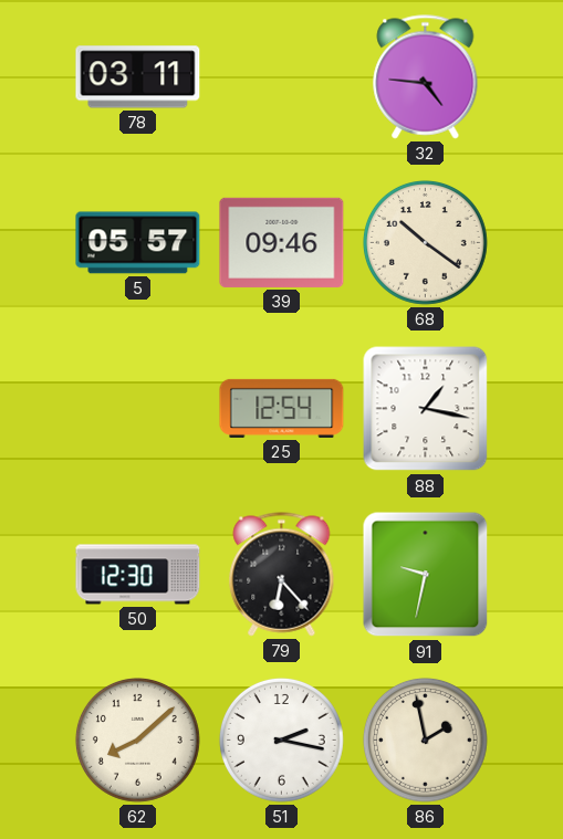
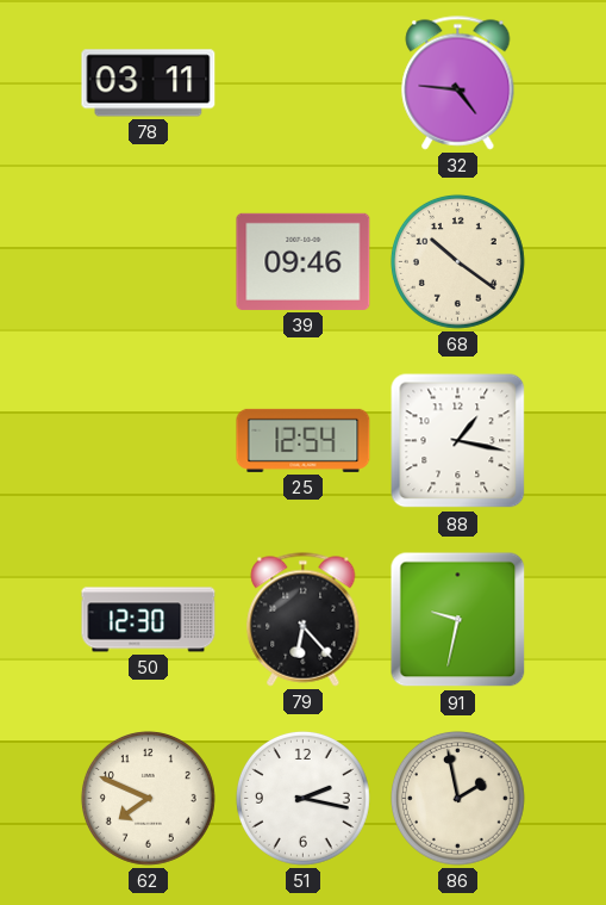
5: 05:57 -> none (138, 243)
62: 8:08 -> 7:49 (148, 798)
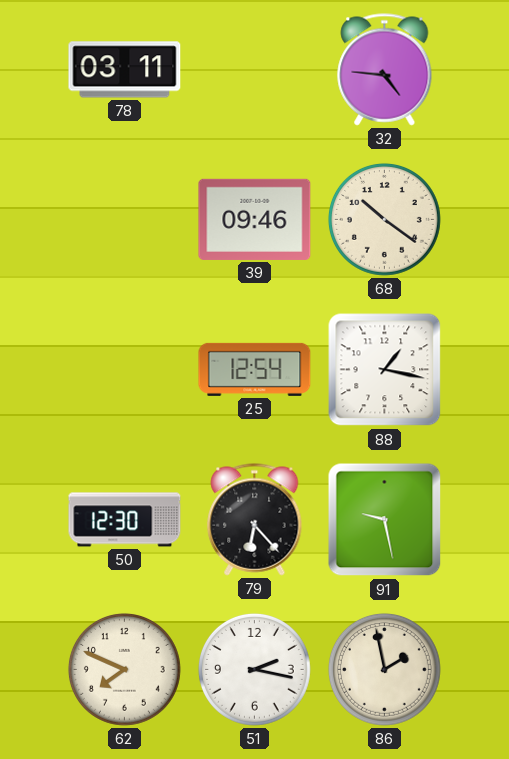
91: 9:32 -> 9:28 (385, 520)
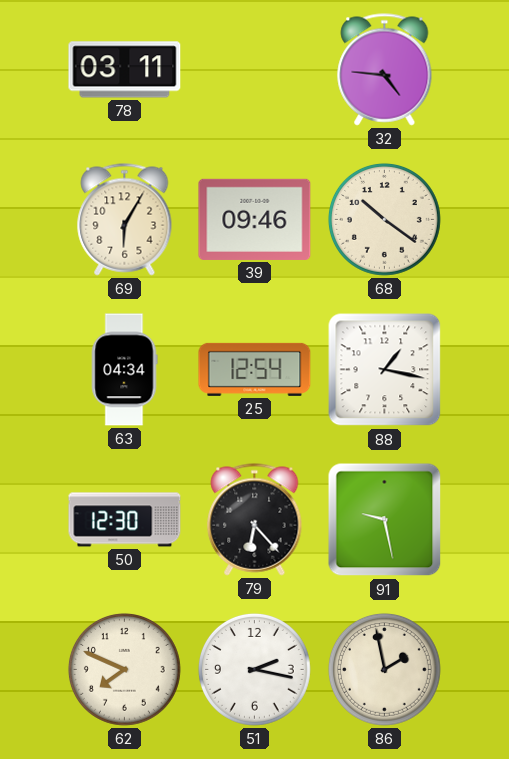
69: none -> 6:05 (125, 220)
63: none -> 04:34 (124, 370)
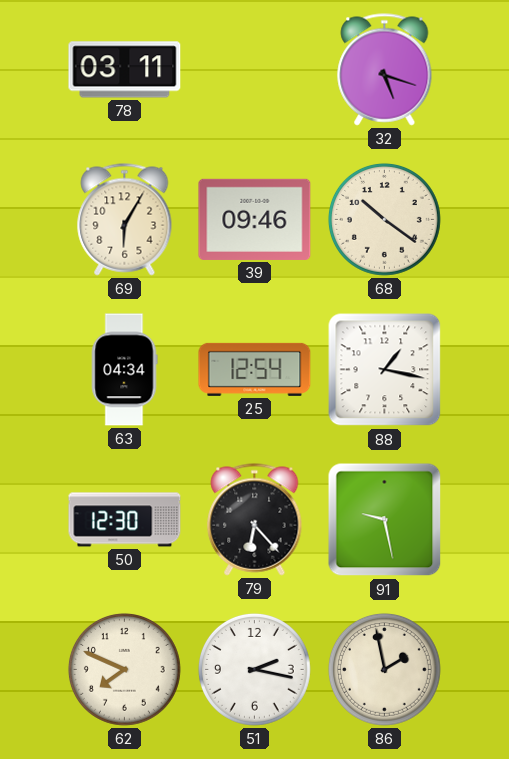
32: 4:46 -> 5:18 (385, 70)
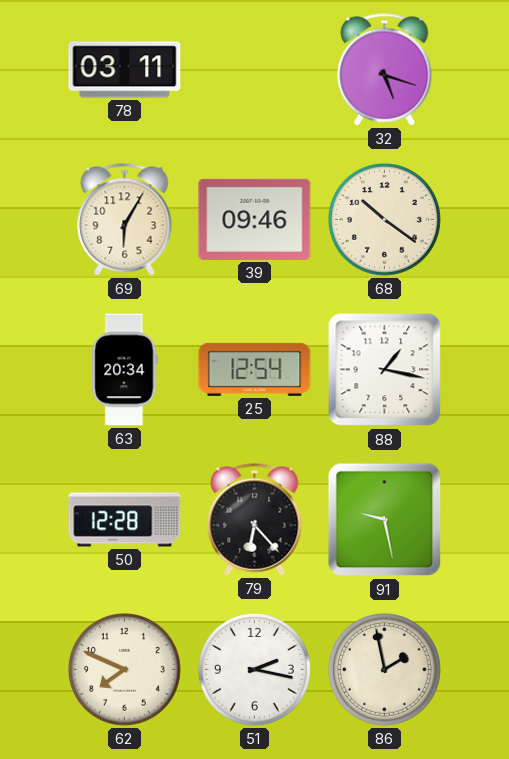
63: 04:34 -> 20:34 (124, 370)
50: 12:30 -> 12:28 (125, 520)
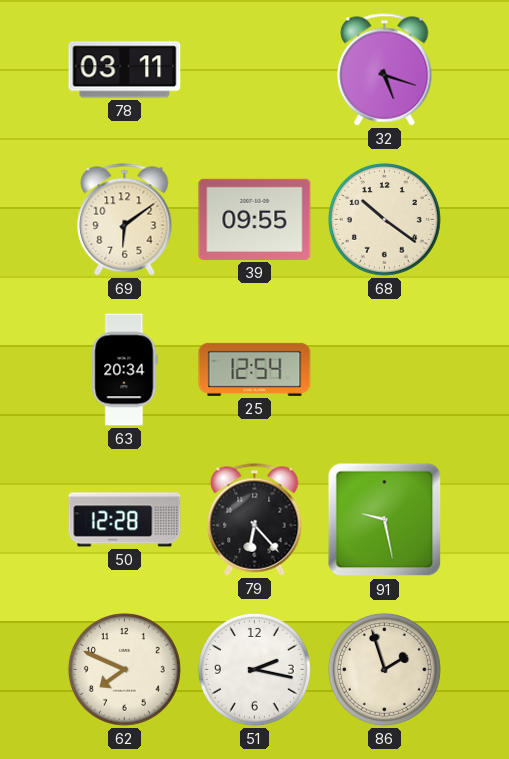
69: 6:05 -> 6:09 (125, 220)
39: 09:46 -> 09:55 (255, 219)
88: 1:17 -> none (385, 370)
86: 1:58 -> 1:57 (384, 669)
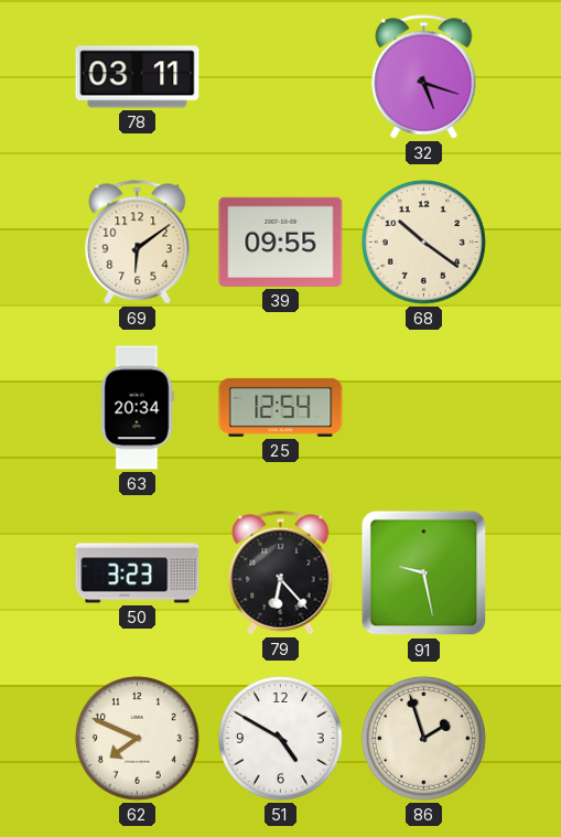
50: 12:28 -> 3:23 (138, 573)
51: 2:17 -> 4:50 (280, 738)
